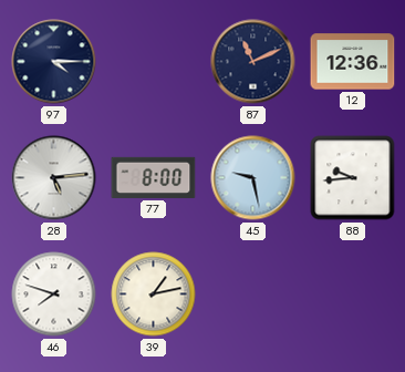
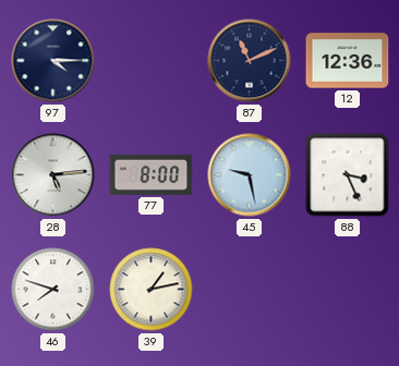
88: 9:44 -> 3:26 (348, 175)
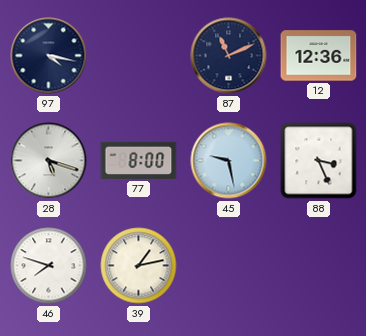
97: 4:15 -> 4:17 (49, 56)
28: 5:14 -> 5:18 (49, 161)
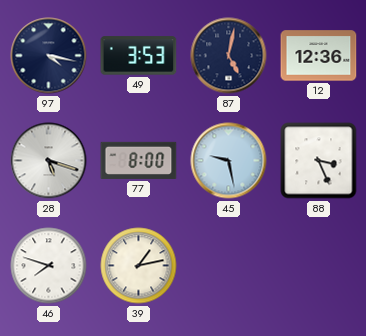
49: none -> 3:53 (139, 56)
87: 11:11 -> 5:02 (229, 56)
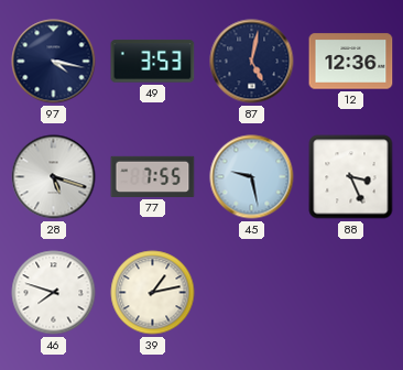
77: 8:00 -> 7:55 (153, 176)
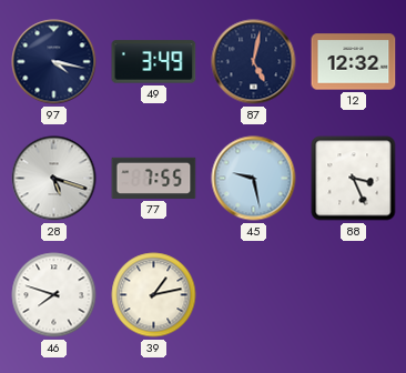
49: 3:53 -> 3:49 (154, 62)
12: 12:36 -> 12:32 (354, 62)
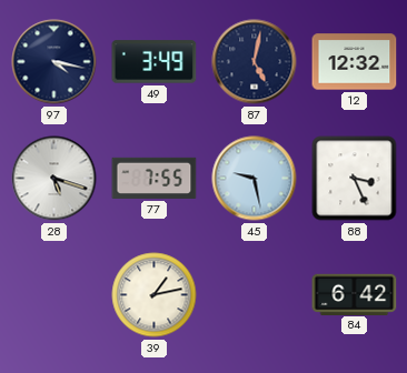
46: 7:48 -> none (54, 295)
84: none -> 6:42 (355, 294)
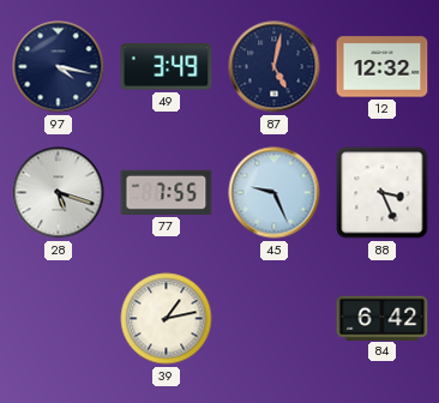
45: 9:28 -> 9:26 (275, 193)
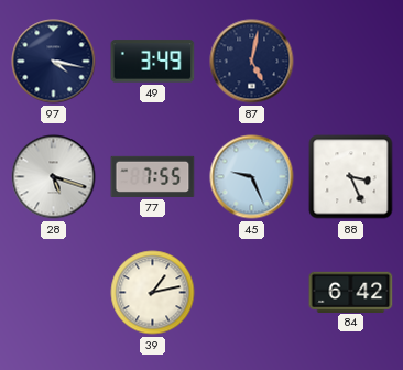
12: 12:32 -> none (383, 67)
